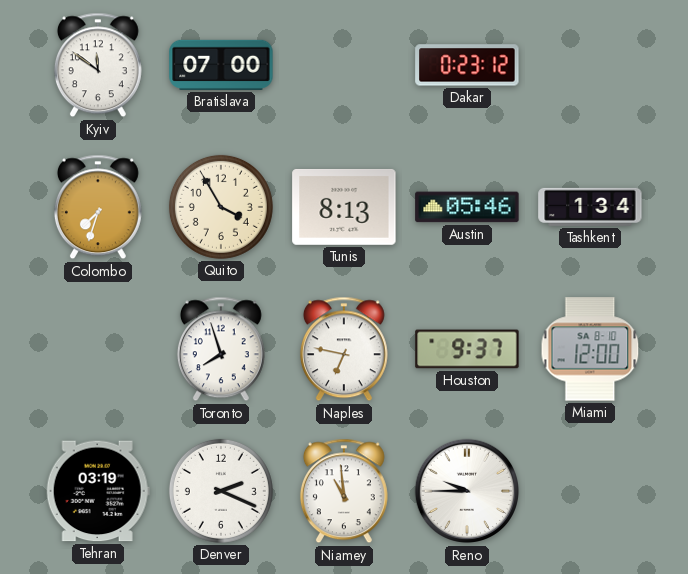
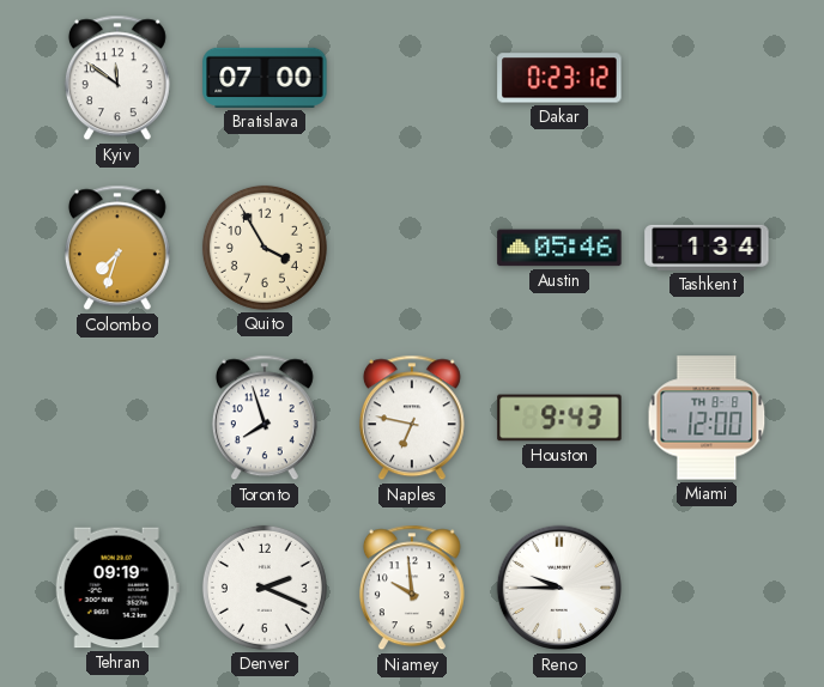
Tunis: 8:13 -> none (344, 207)
Houston: 9:37 -> 9:43 (559, 418)
Miami date: SA 8-10 -> TH 8-8 (707, 418)
Tehran: 03:19 -> 09:19 (117, 588)
Niamey: 10:59 -> 9:59 (412, 588)
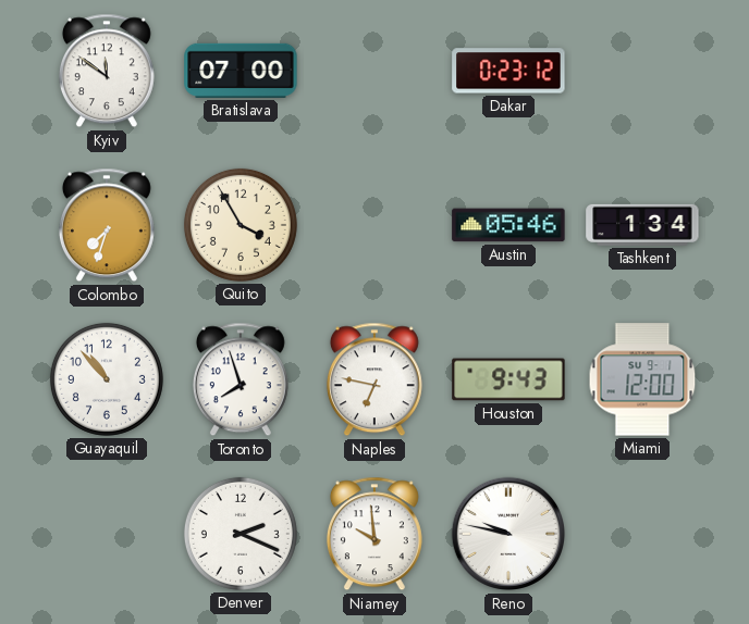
Guayaquil: none -> 10:53 (107, 379)
Miami date: TH 8-8 -> SU 9-1 (642, 379)
Tehran: 09:19 -> none (117, 588)
Reno: 9:45 -> 9:47 (508, 534)
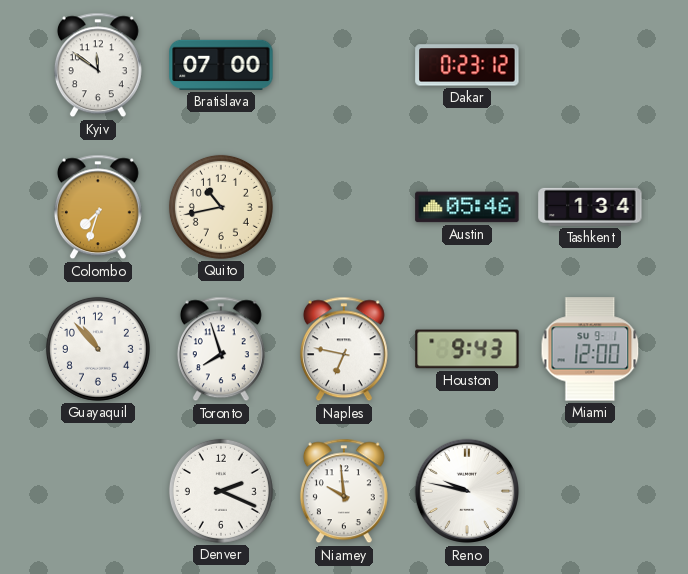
Quito: 3:55 -> 10:43 (221, 207)
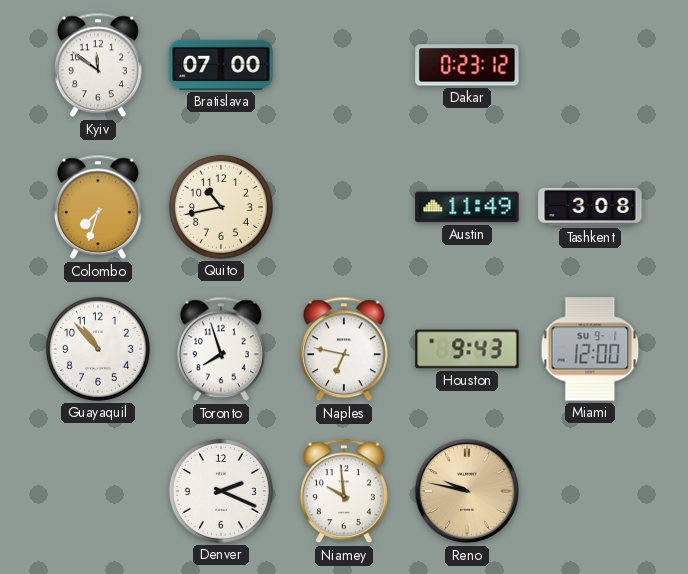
Austin: 05:46 -> 11:49 (467, 207)
Tashkent: 1:34 -> 3:08 (590, 207)
Reno dial: white -> champagne (467, 491)
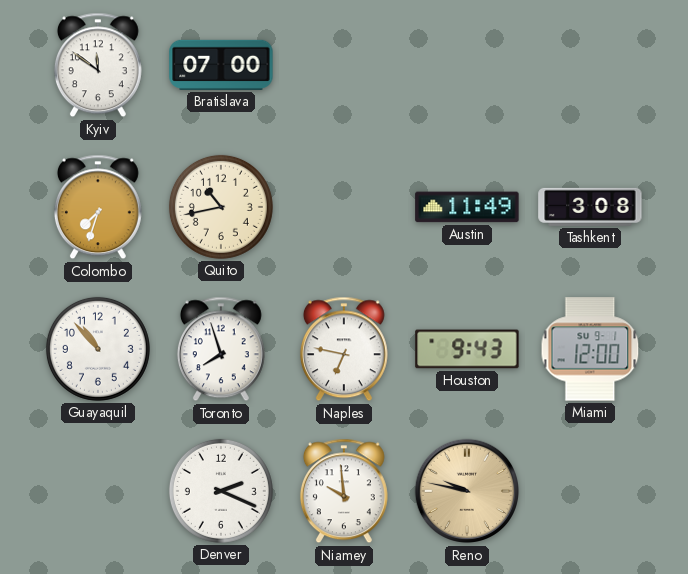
Dakar: 0:23 -> none (467, 65)
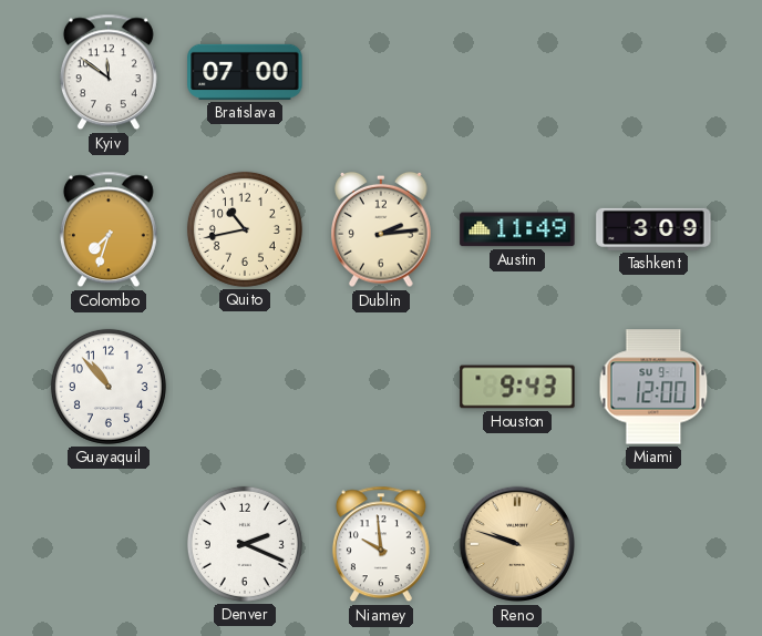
Dublin: none -> 2:14 (381, 229)
Tashkent: 3:08 -> 3:09 (653, 229)
Toronto: 7:57 -> none (221, 349)
Naples: 6:47 -> none (344, 349)
Reno: 9:47 -> 9:48 (517, 544)
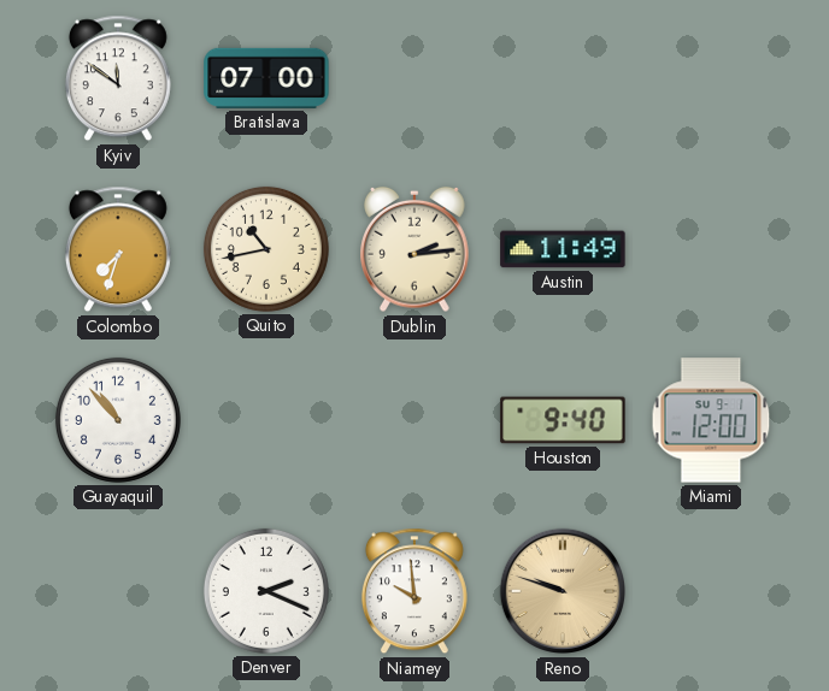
Tashkent: 3:09 -> none (653, 229)
Houston: 9:43 -> 9:40 (563, 420)
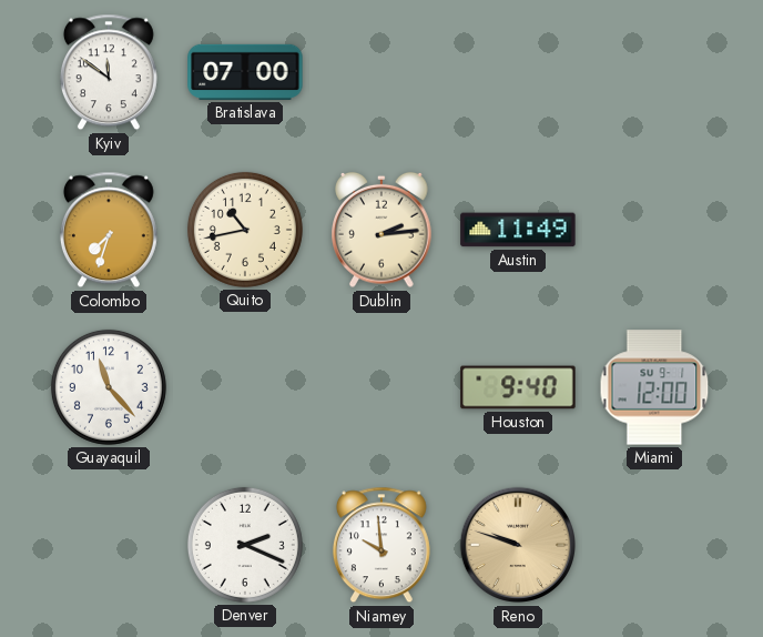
Guayaquil: 10:53 -> 11:23 (109, 387)
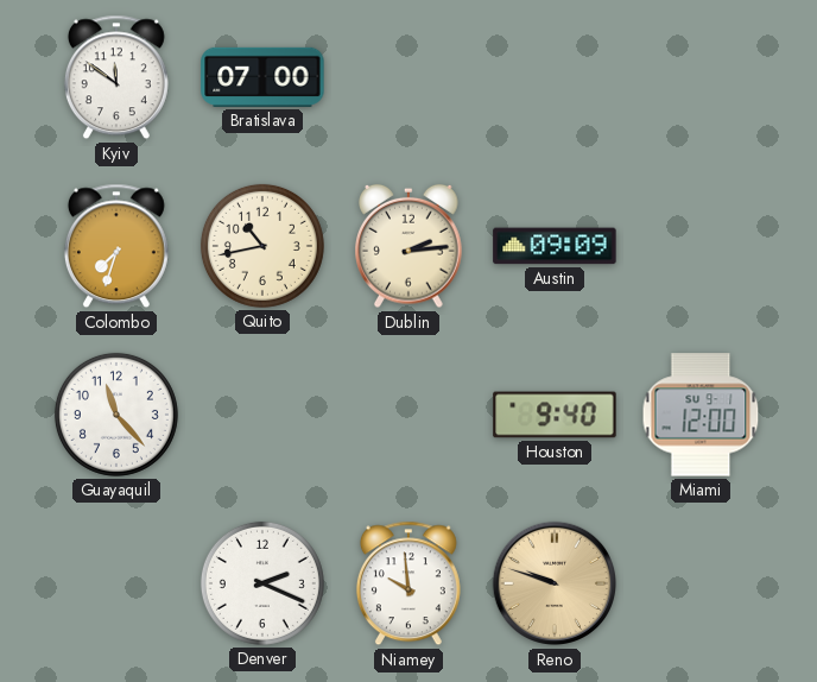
Austin: 11:49 -> 09:09 (555, 246)
